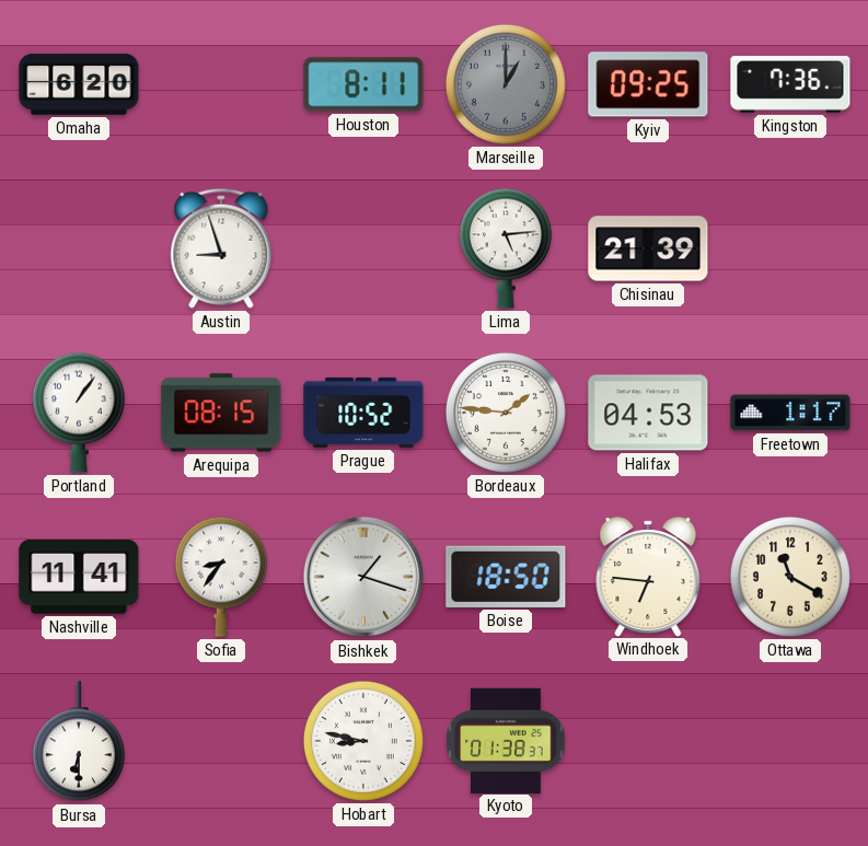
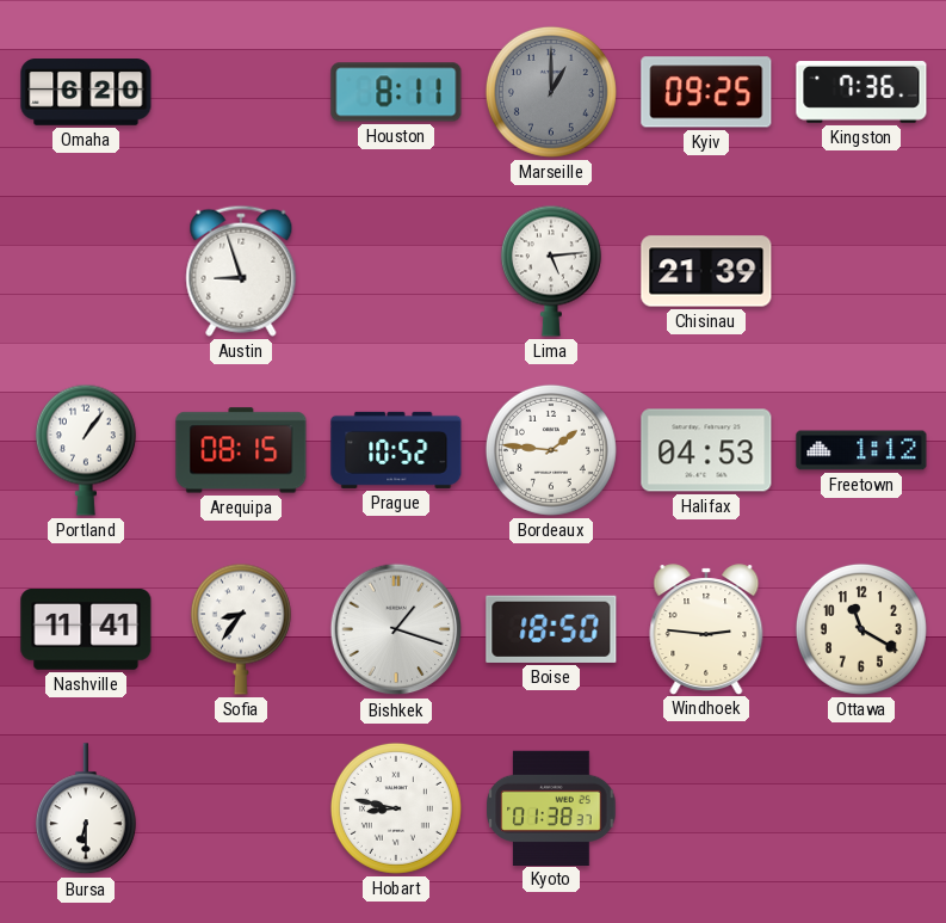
Freetown: 1:17 -> 1:12 (861, 450)
Windhoek: 6:46 -> 2:46 (706, 629)
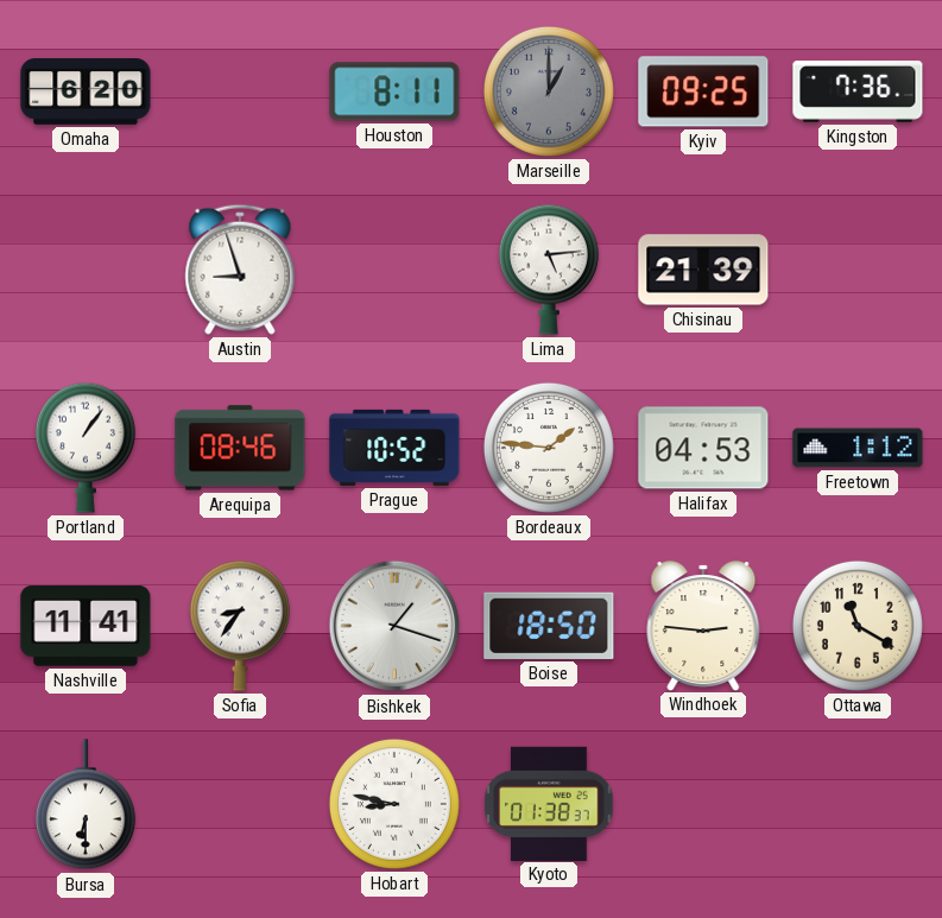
Arequipa: 08:15 -> 08:46 (240, 448)
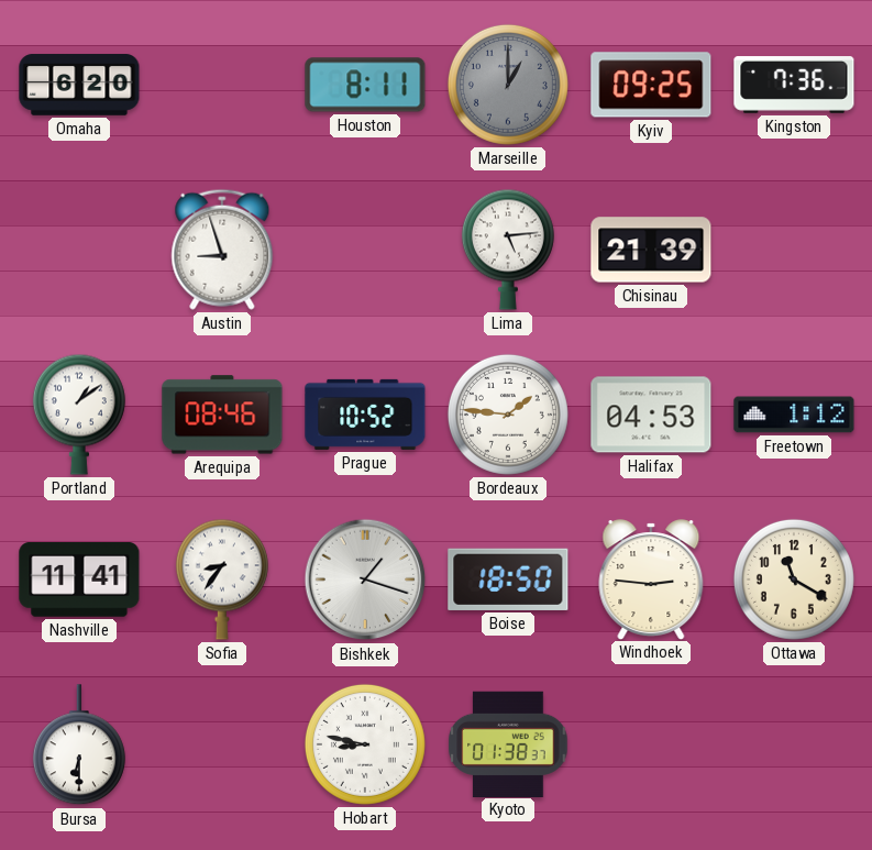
Portland: 1:06 -> 1:09 (79, 415)
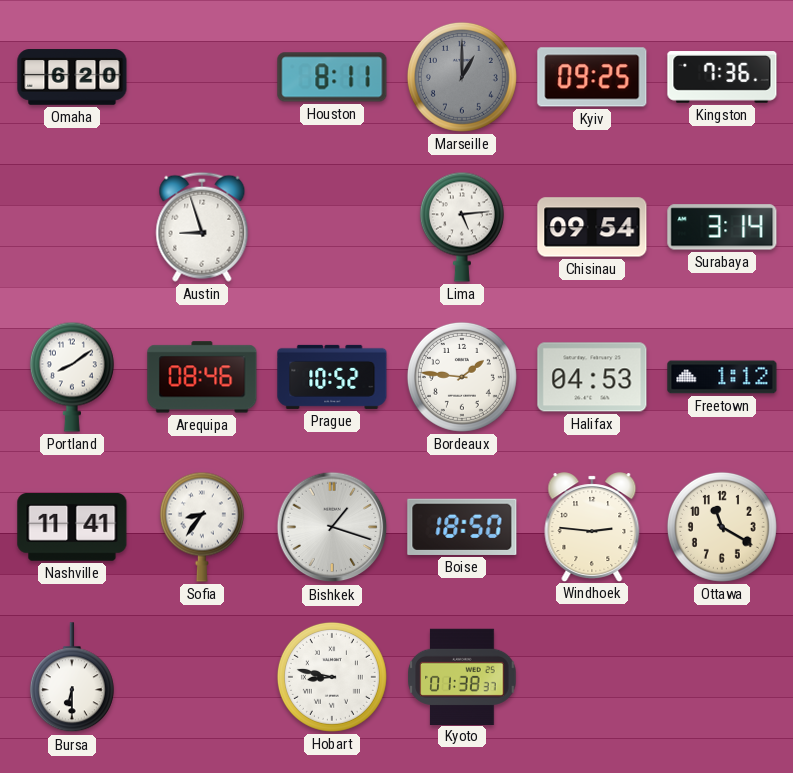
Chisinau: 21:39 -> 09:54 (592, 227)
Surabaya: none -> 3:14 (722, 227)
Portland: 1:09 -> 8:09 (72, 377)
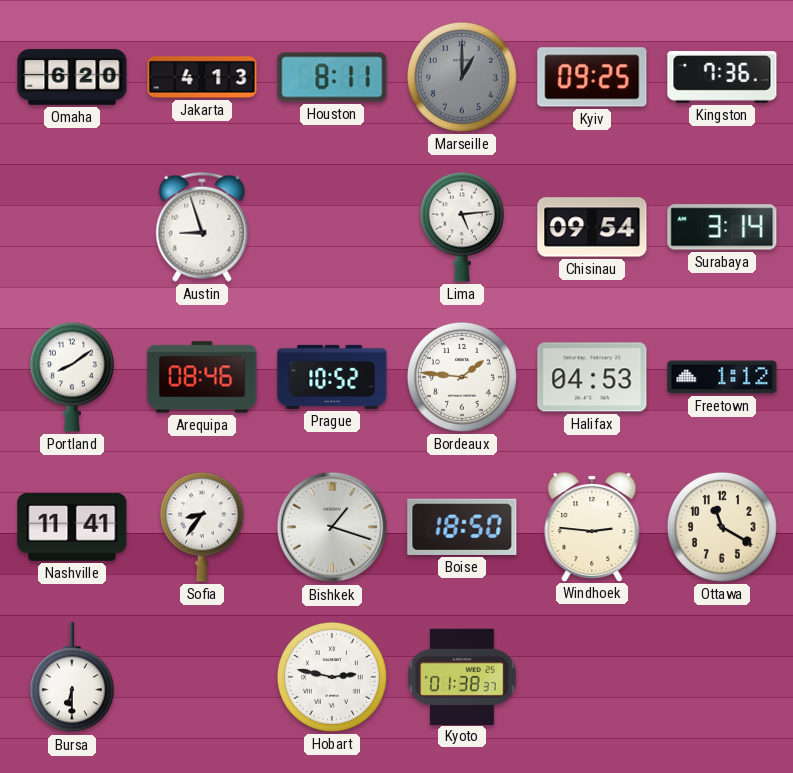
Jakarta: none -> 4:13 (202, 77)
Hobart: 8:47 -> 2:47 (332, 677)
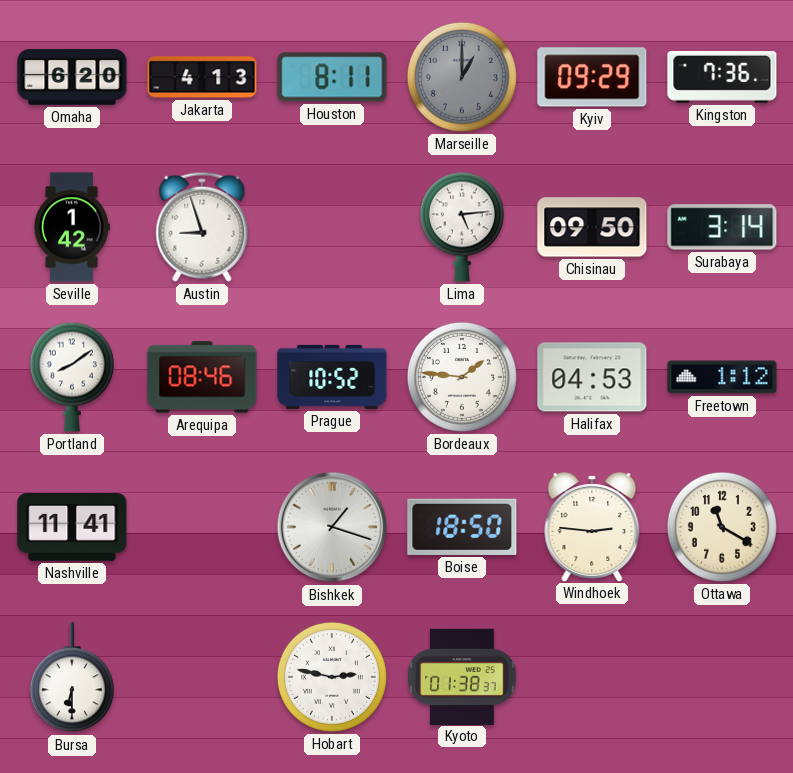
Kyiv: 09:25 -> 09:29 (592, 77)
Seville: none -> 1:42 (71, 227)
Chisinau: 09:54 -> 09:50 (592, 227)
Sofia: 8:36 -> none (202, 527)
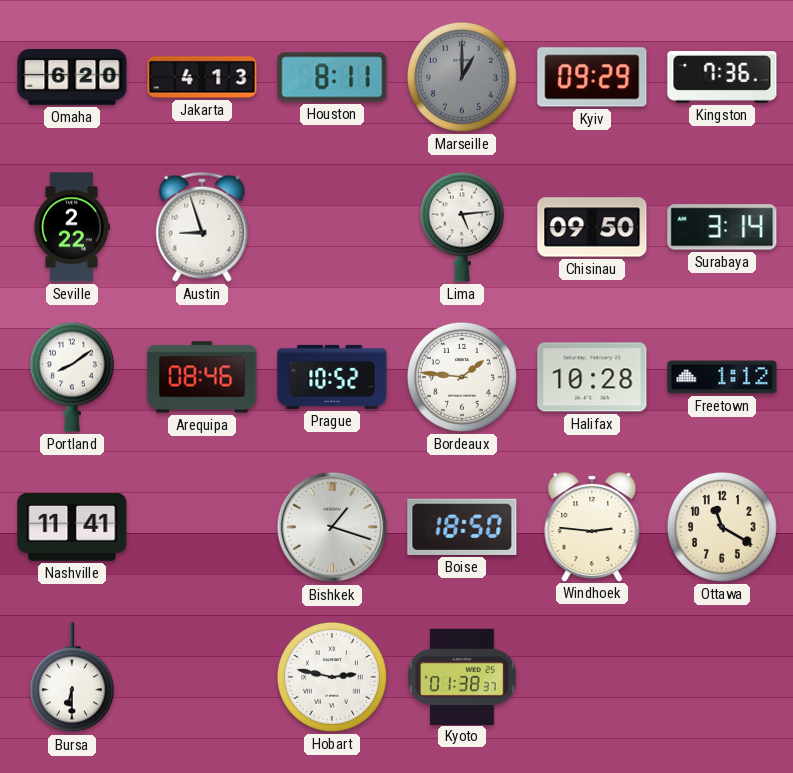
Seville: 1:42 -> 2:22 (71, 227)
Halifax: 04:53 -> 10:28 (592, 377)
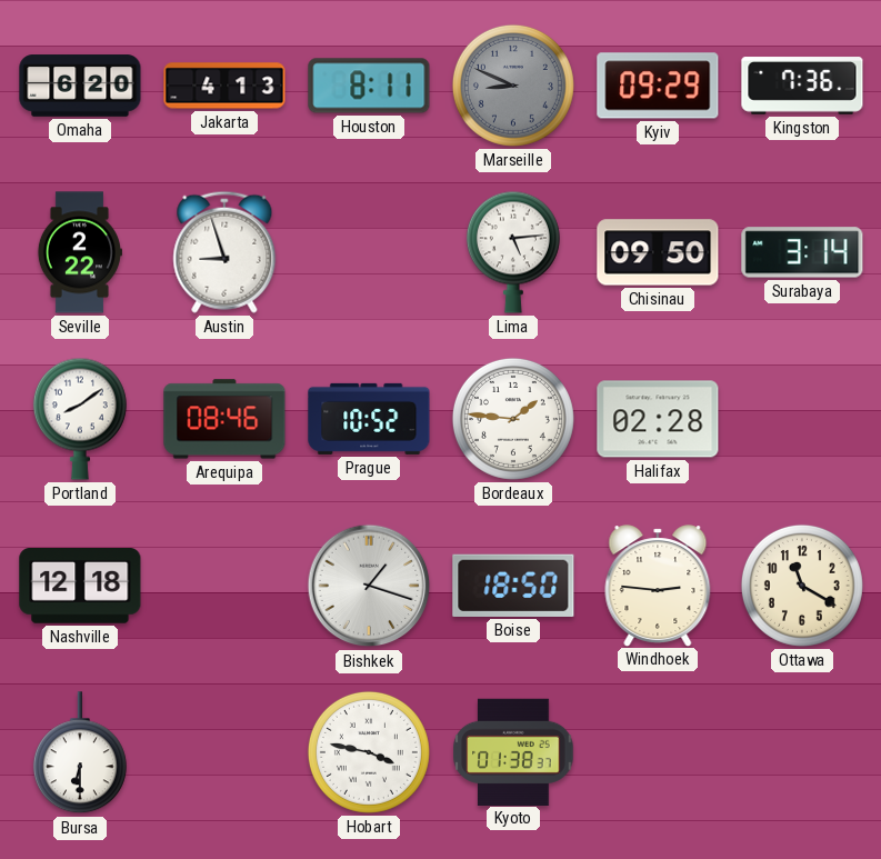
Marseille: 1:00 -> 8:49 (513, 86)
Halifax: 10:28 -> 02:28 (658, 419)
Freetown: 1:12 -> none (722, 377)
Nashville: 11:41 -> 12:18 (80, 587)
Hobart: 2:47 -> 3:47 (369, 752)
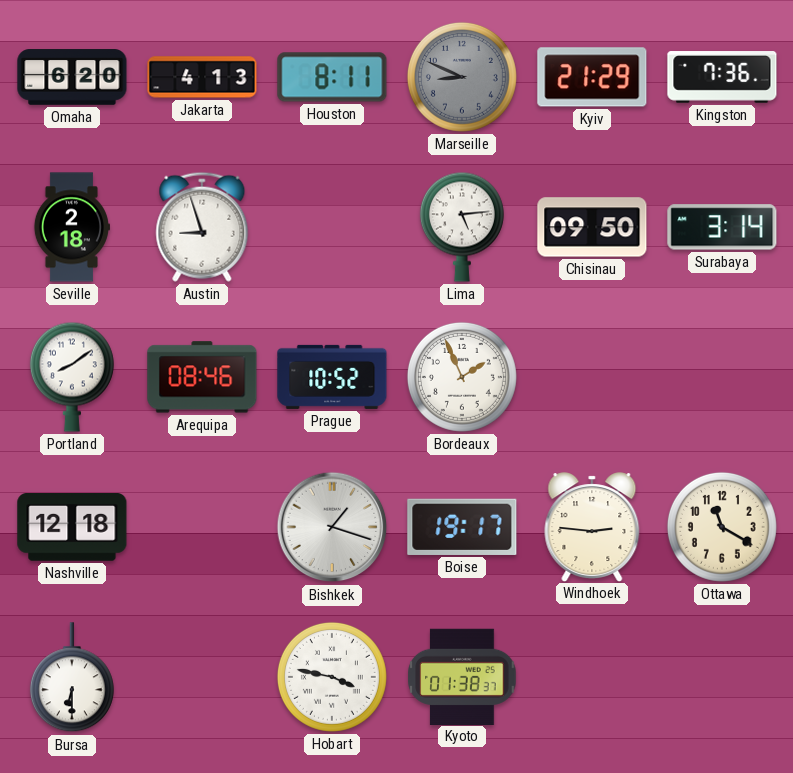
Kyiv: 09:29 -> 21:29 (592, 77)
Seville: 2:22 -> 2:18 (71, 227)
Bordeaux: 1:46 -> 1:56 (462, 377)
Halifax: 02:28 -> none (658, 419)
Boise: 18:50 -> 19:17 (462, 527)
